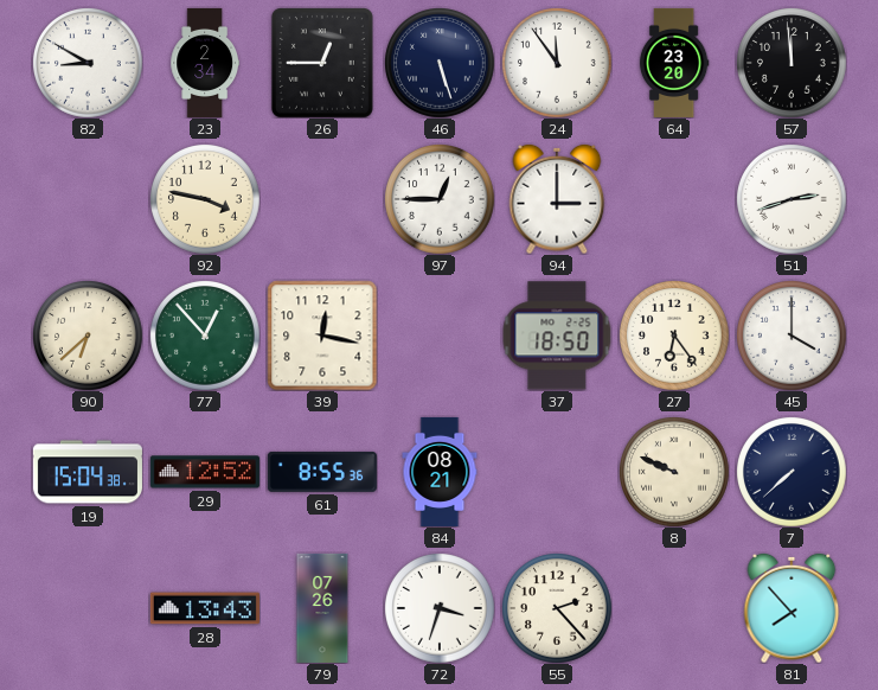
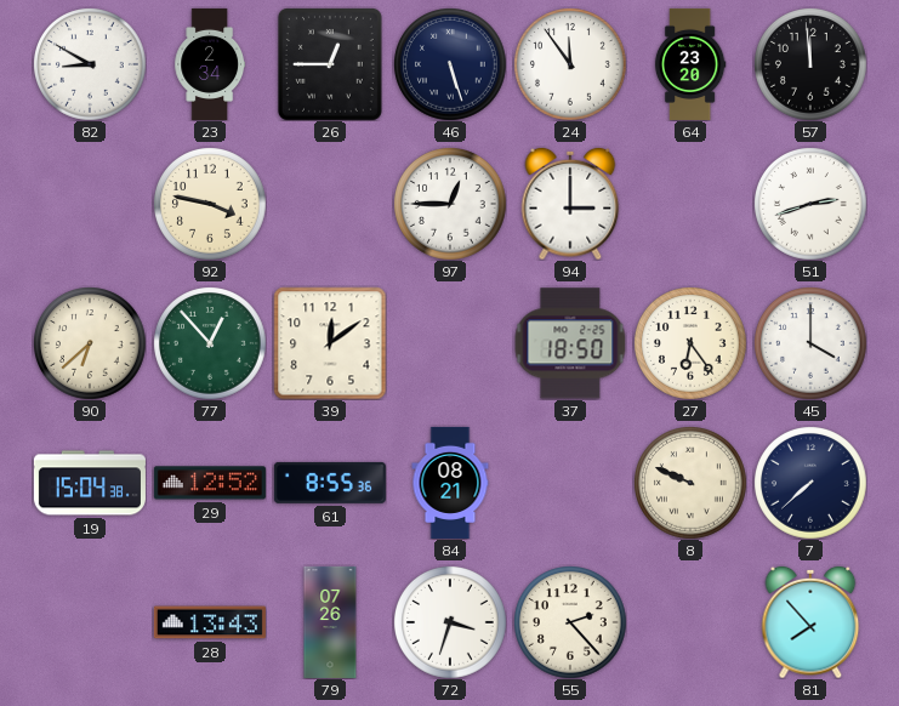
39: 12:17 -> 12:09 (330, 343)
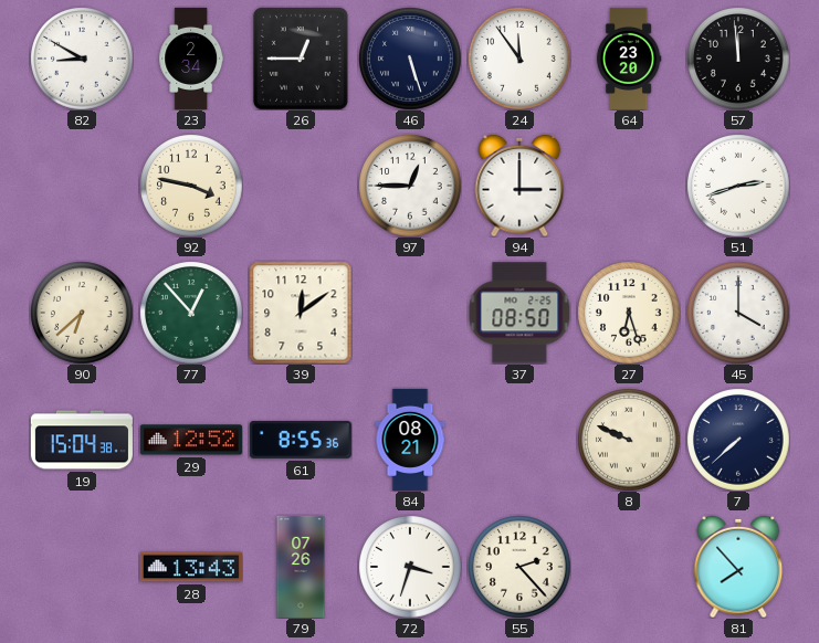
37: 18:50 -> 08:50 (519, 313)
27: 6:24 -> 6:27 (629, 313)
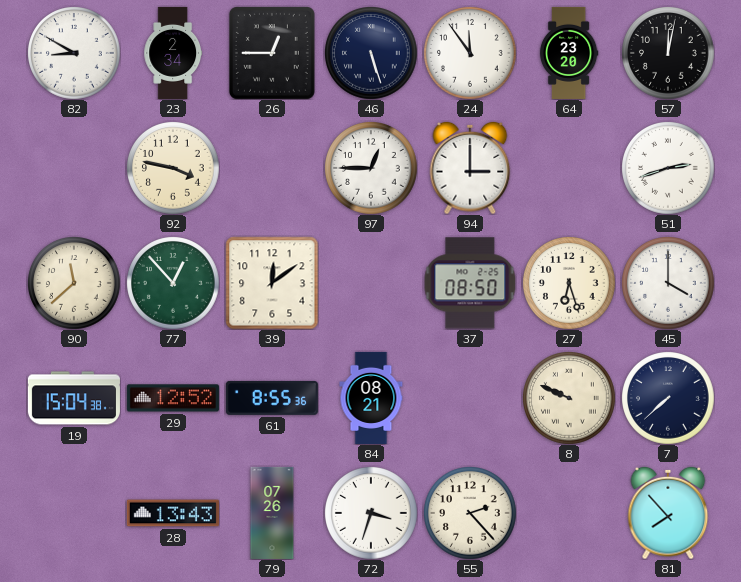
57: 11:59 -> 12:02 (668, 53)
90: 6:38 -> 11:38 (74, 283)
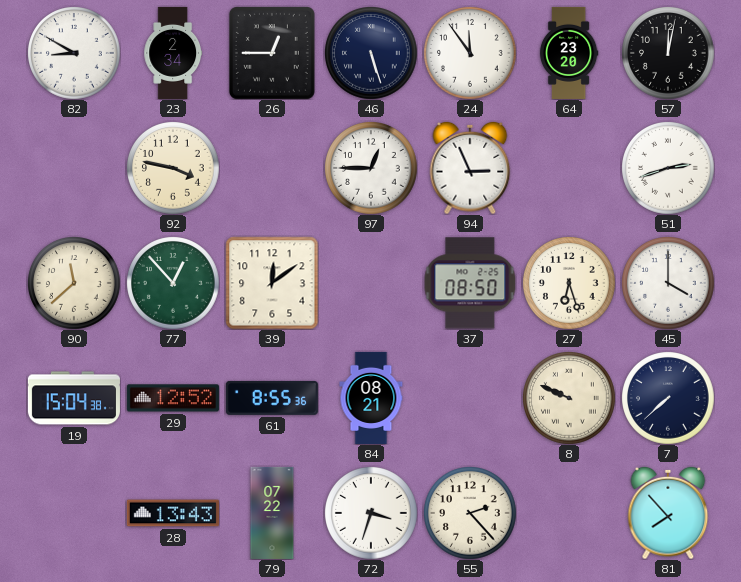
94: 3:00 -> 2:56 (470, 168)
79: 07:26 -> 07:22 (272, 513)
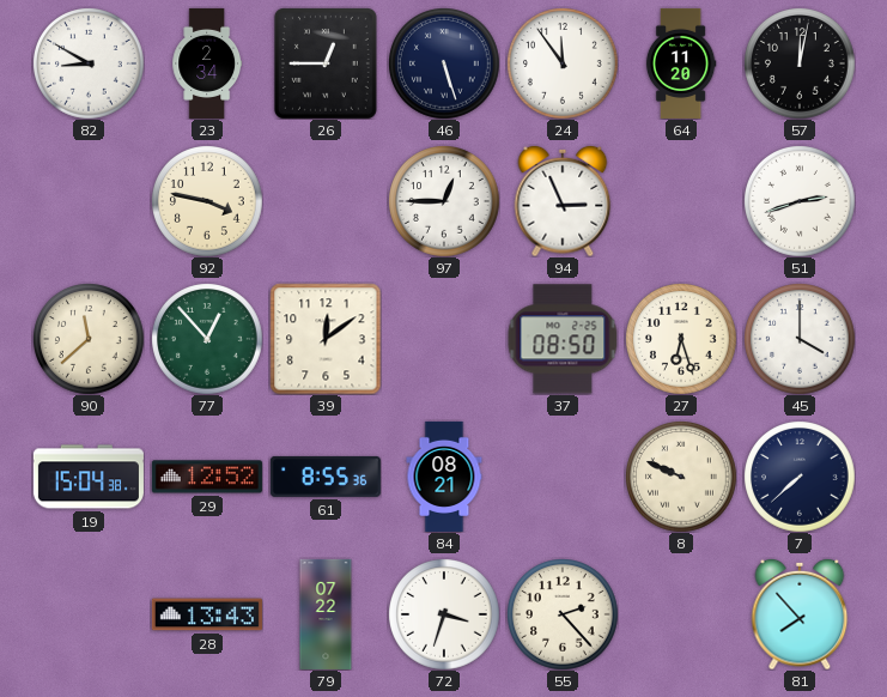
64: 23:20 -> 11:20 (681, 63)
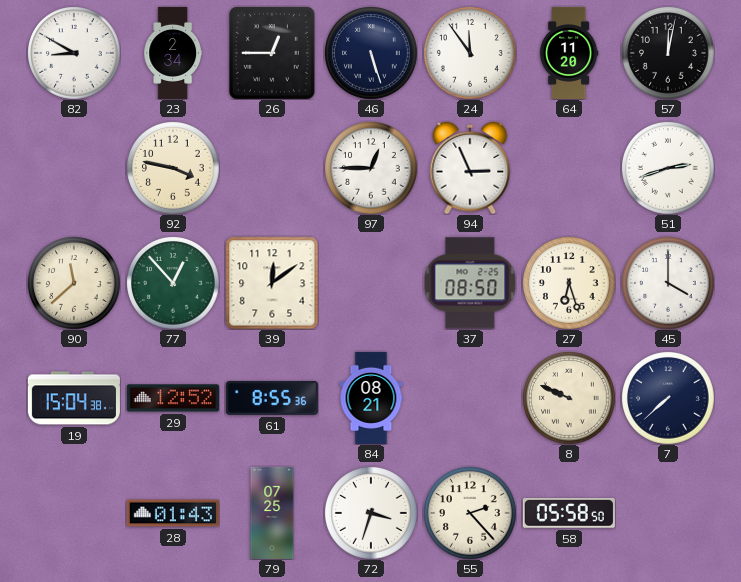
28: 13:43 -> 01:43 (173, 513)
79: 07:22 -> 07:25 (272, 513)
58: none -> 05:58 (569, 514)
81: 7:53 -> none (800, 614)
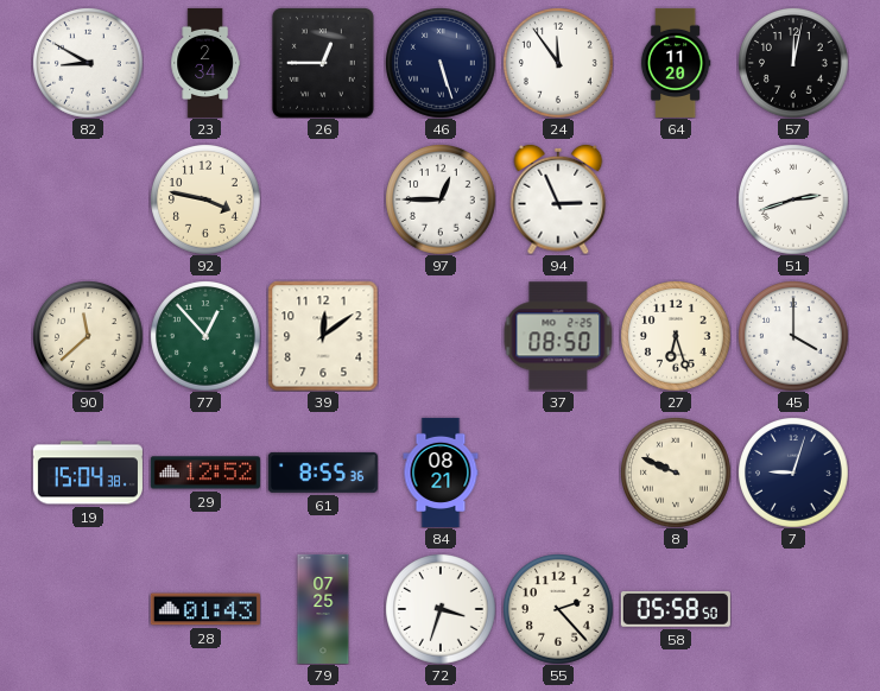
7: 7:38 -> 9:03 (793, 473)
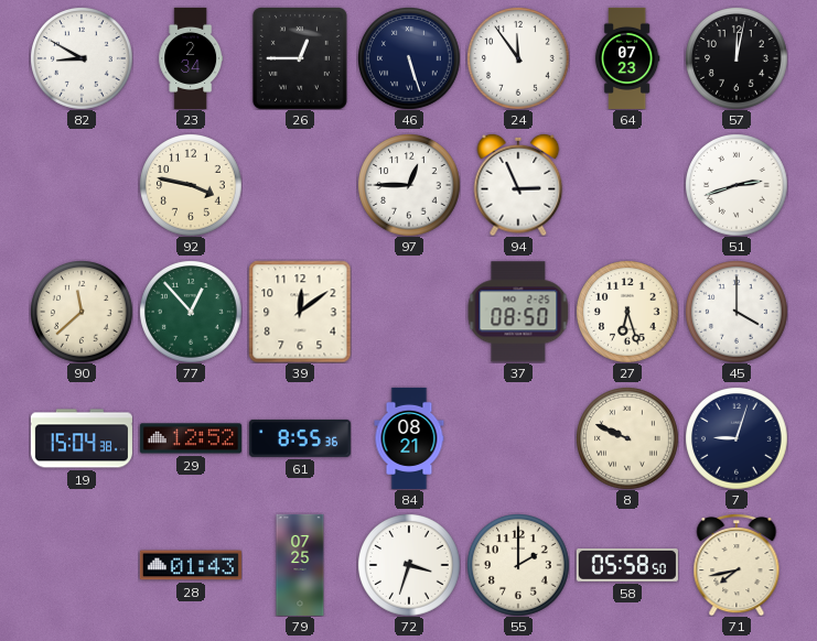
64: 11:20 -> 07:23 (627, 58)
55: 2:23 -> 2:00 (518, 565)
71: none -> 7:43 (737, 565)
